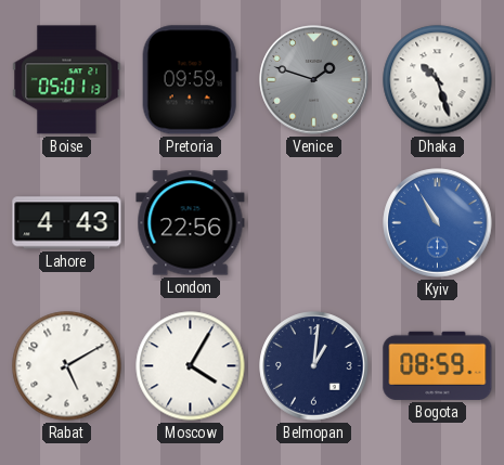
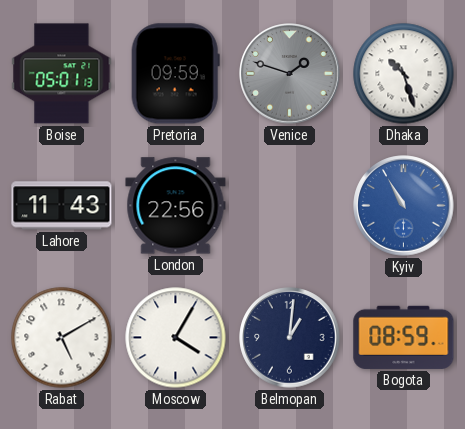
Lahore: 4:43 -> 11:43 (62, 206)
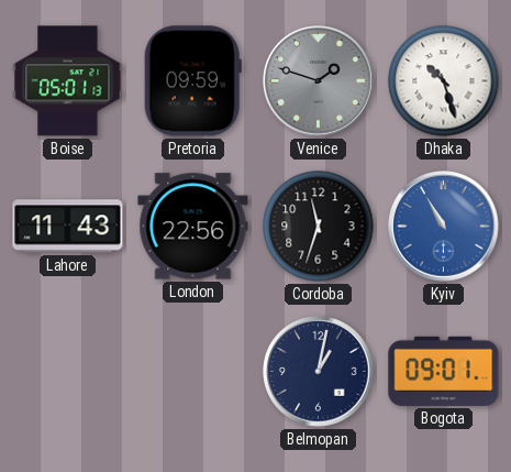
Cordoba: none -> 11:33 (319, 227)
Rabat: 5:10 -> none (62, 338)
Moscow: 4:05 -> none (176, 338)
Belmopan: 1:01 -> 1:02 (319, 372)
Bogota: 08:59 -> 09:01 (444, 371)
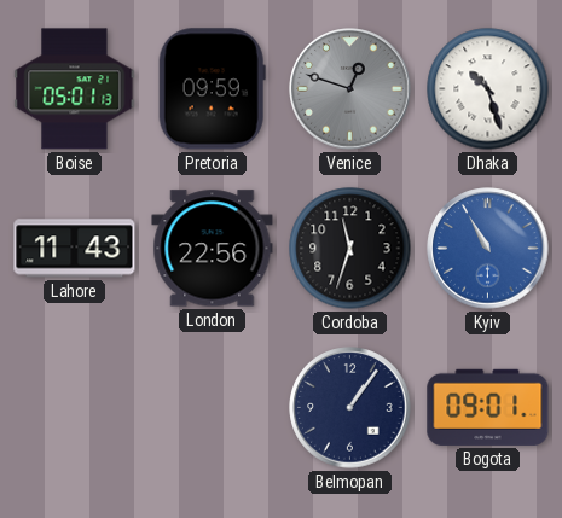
Venice: 1:48 -> 12:48 (350, 89)
Belmopan: 1:02 -> 1:06 (350, 408)
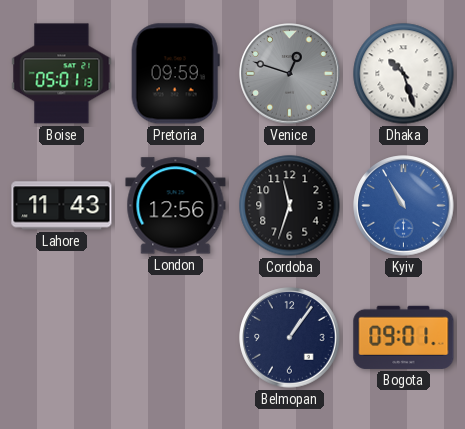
London: 22:56 -> 12:56 (176, 206)
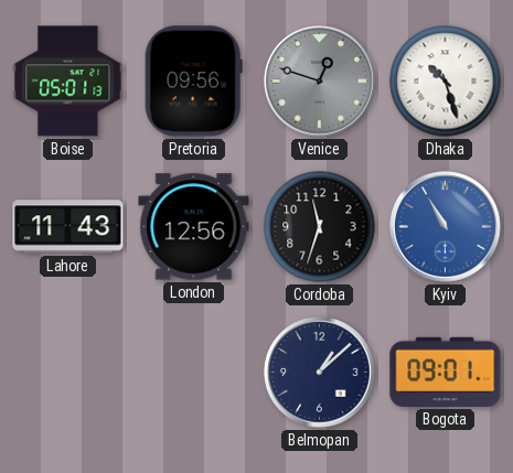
Pretoria: 09:59 -> 09:56 (193, 82)
Belmopan: 1:06 -> 1:08 (320, 373)
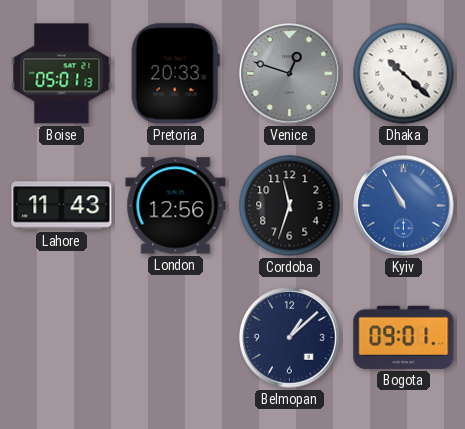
Pretoria: 09:56 -> 20:33 (175, 74)
Dhaka: 10:27 -> 10:22 (404, 74)
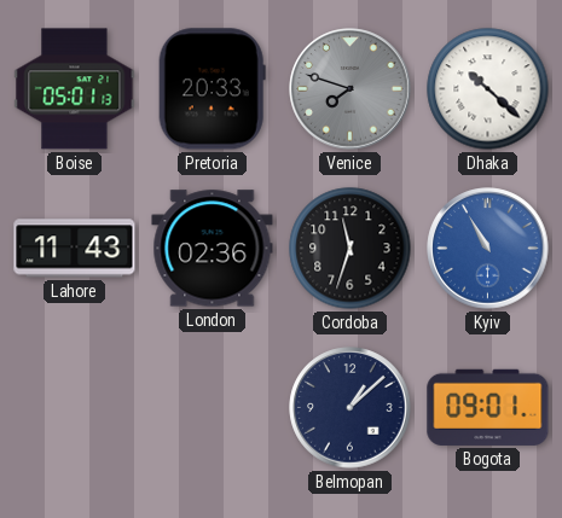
Venice: 12:48 -> 7:48 (350, 89)
London: 12:56 -> 02:36 (213, 249)
